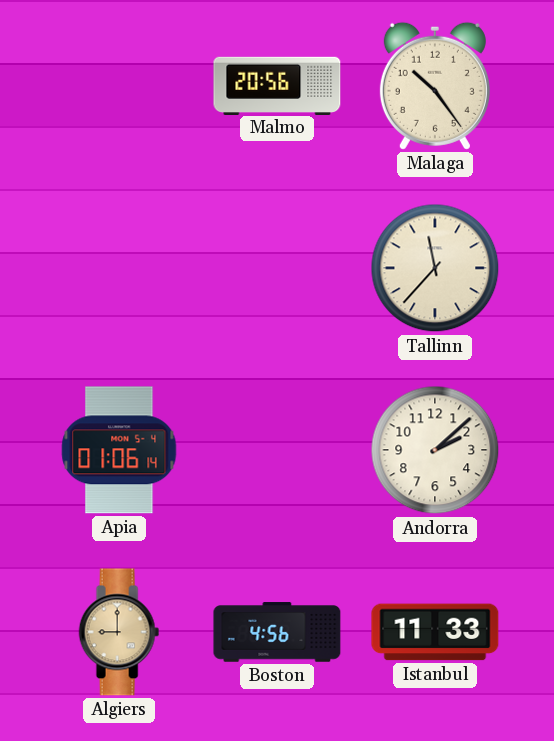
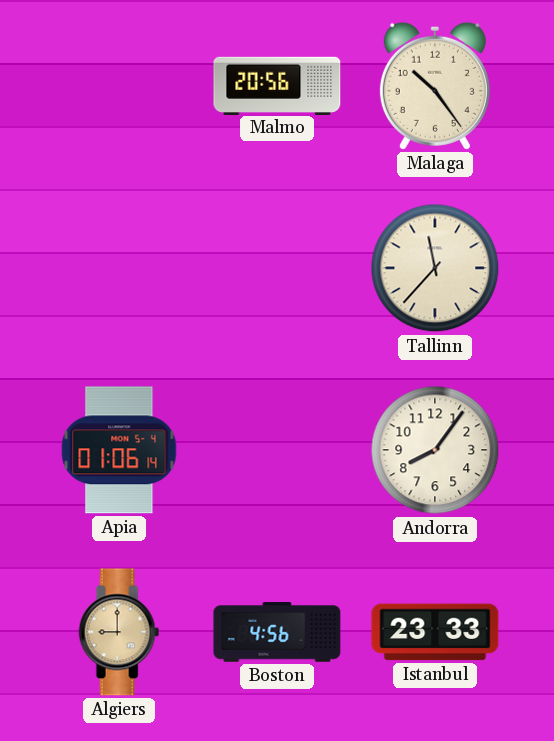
Andorra: 2:08 -> 8:06 (435, 450)
Istanbul: 11:33 -> 23:33 (435, 632)
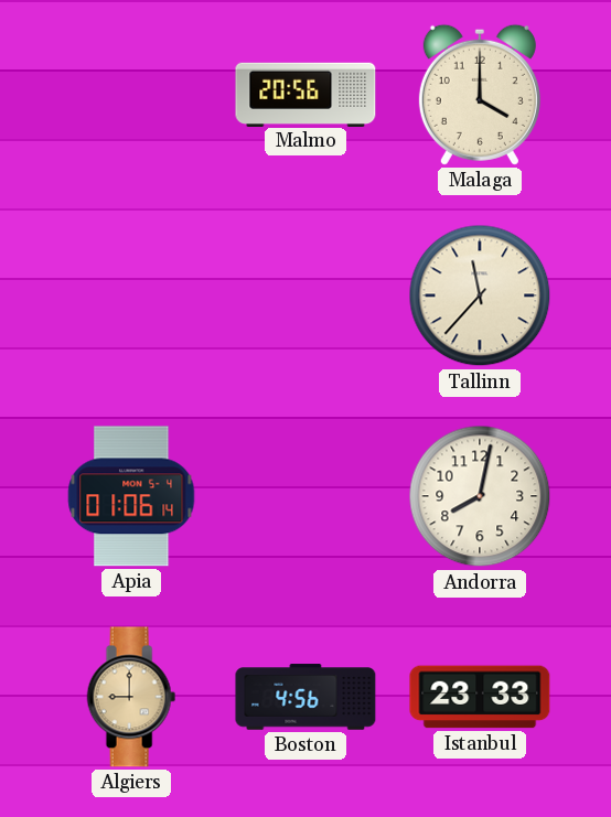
Malaga: 10:24 -> 4:00 (480, 95)
Andorra: 8:06 -> 8:02 (480, 496)
